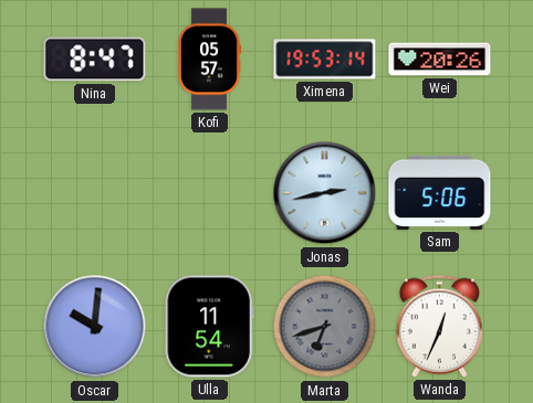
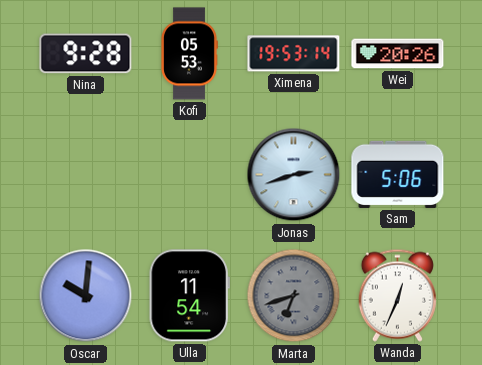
Nina: 8:47 -> 9:28 (86, 54)
Kofi: 05:57 -> 05:53 (190, 54)
Jonas: 2:43 -> 2:42 (294, 175)
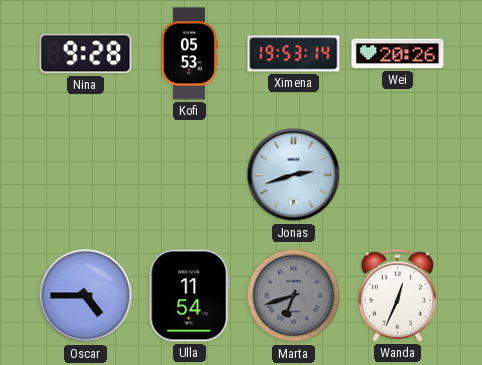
Sam: 5:06 -> none (398, 174)
Oscar: 10:01 -> 4:45 (86, 296)
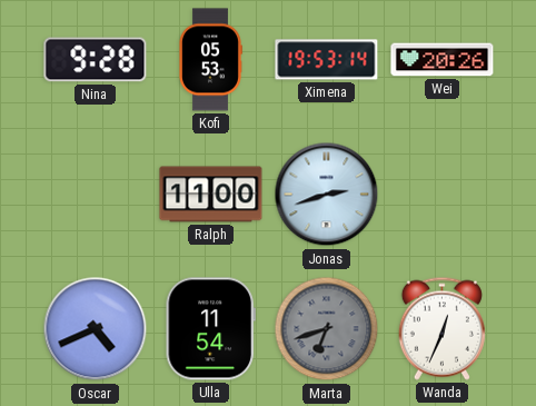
Ralph: none -> 11:00 (211, 195)
Oscar: 4:45 -> 4:41 (96, 329)
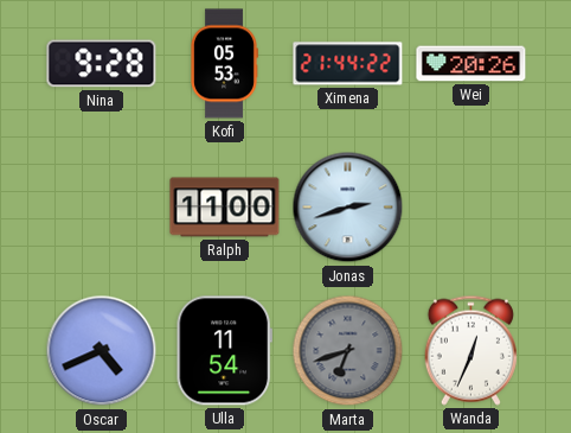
Ximena: 19:53 -> 21:44 (348, 64)
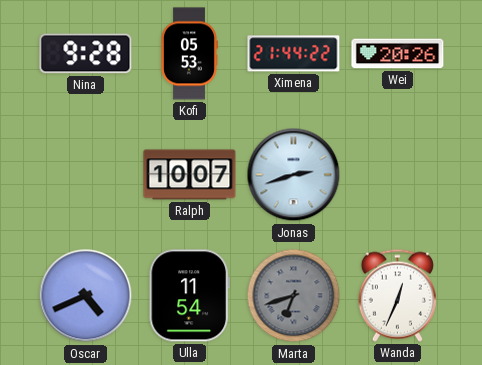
Ralph: 11:00 -> 10:07 (190, 175)
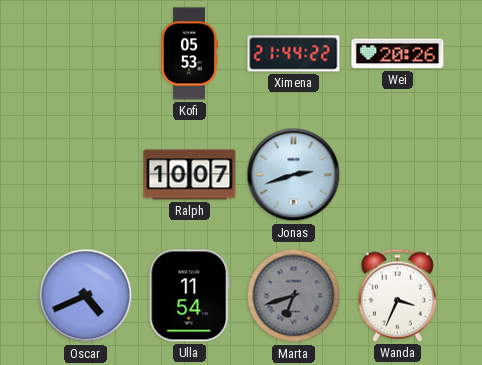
Nina: 9:28 -> none (86, 54)
Wanda: 12:34 -> 3:34 (397, 295)
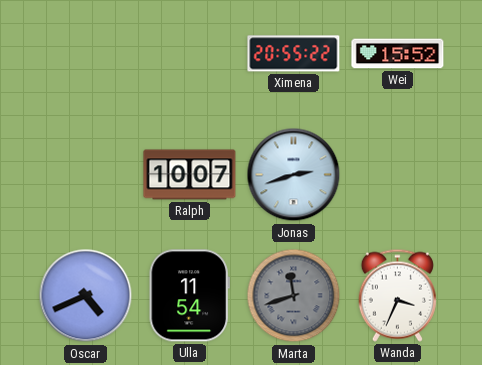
Kofi: 05:53 -> none (190, 54)
Ximena: 21:44 -> 20:55 (294, 54)
Wei: 20:26 -> 15:52 (398, 54)
Marta: 6:42 -> 11:42 (294, 296)
